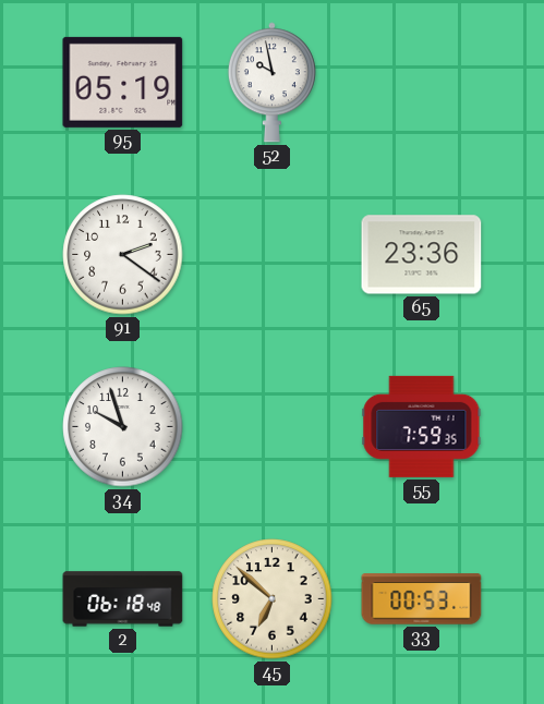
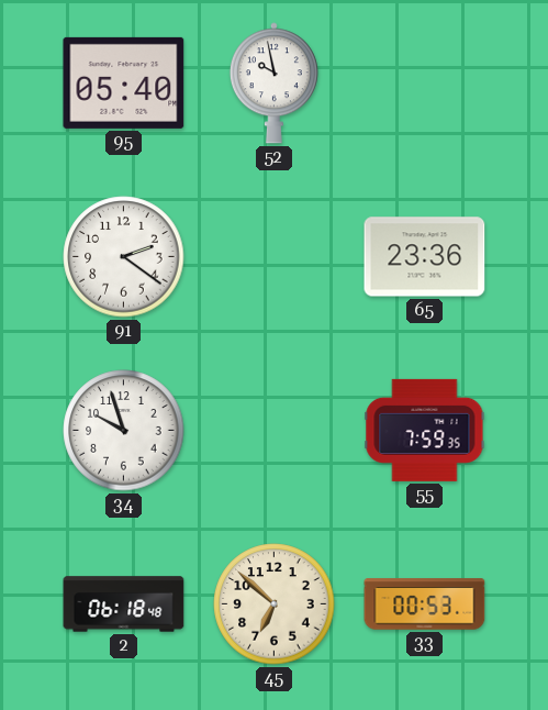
95: 05:19 -> 05:40 (124, 82)
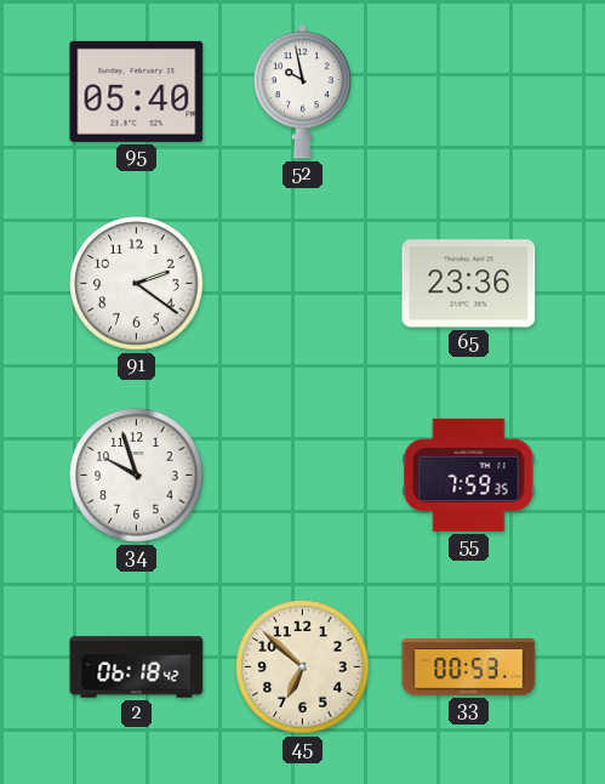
2: 06:18:48 -> 06:18:42 (137, 667)
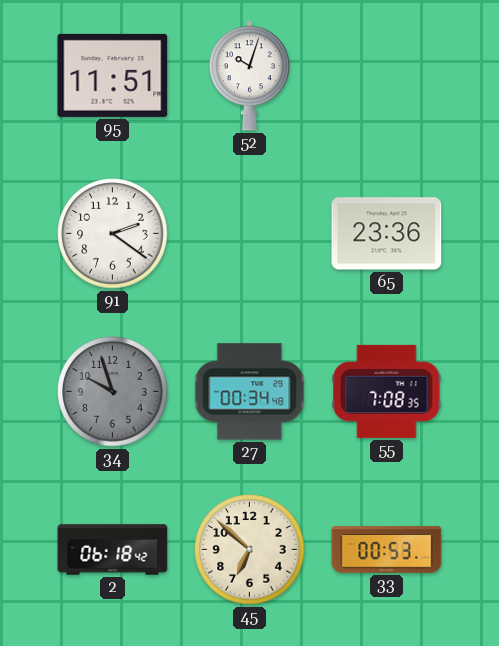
95: 05:40 -> 11:51 (113, 75)
52: 9:58 -> 10:03 (249, 76)
34 dial: white -> grey (113, 392)
27: none -> 00:34 (250, 392)
55: 7:59 -> 7:08 (387, 391)
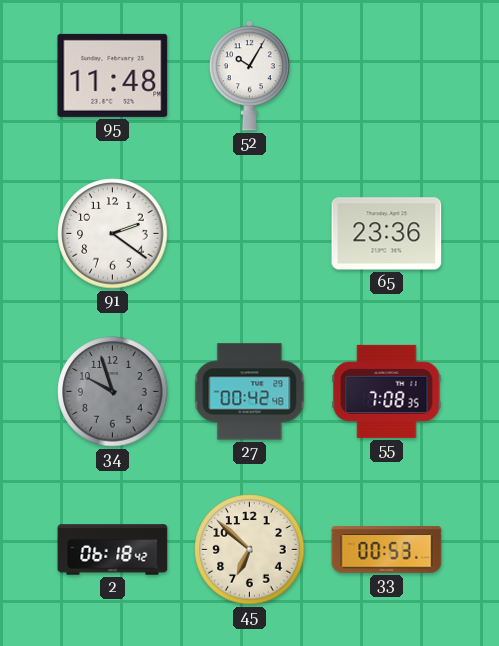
95: 11:51 -> 11:48 (113, 75)
52: 10:03 -> 10:05 (249, 76)
27: 00:34 -> 00:42 (250, 392)
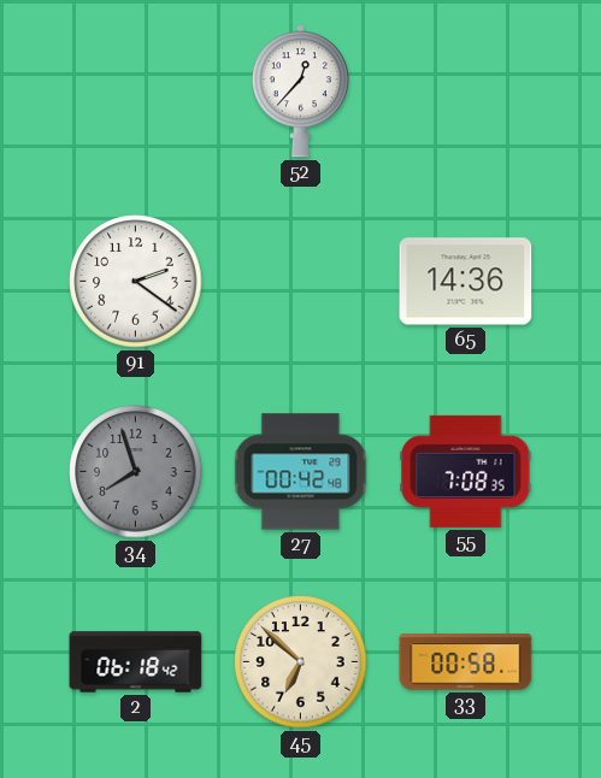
95: 11:48 -> none (113, 75)
52: 10:05 -> 12:37 (300, 92)
65: 23:36 -> 14:36 (466, 282)
34: 9:57 -> 7:57 (136, 472)
33: 00:53 -> 00:58 (466, 662)
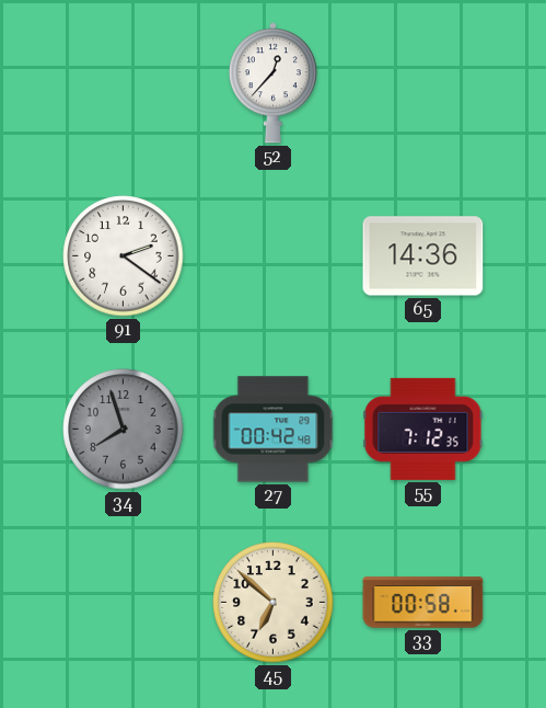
55: 7:08 -> 7:12 (423, 429)
2: 06:18 -> none (136, 662)
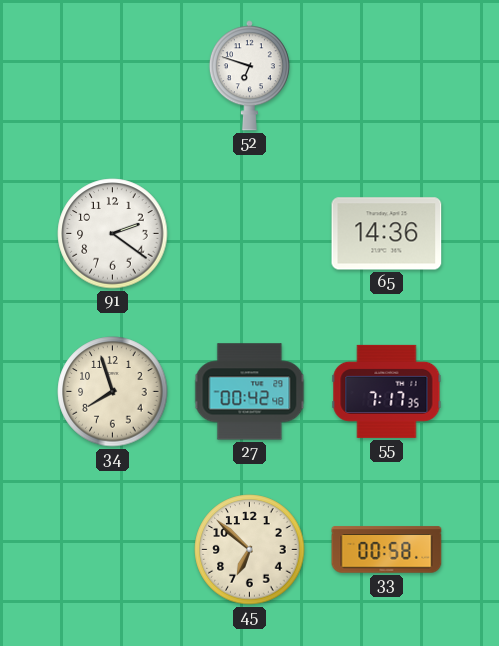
52: 12:37 -> 6:48 (249, 76)
34 dial: grey -> cream (113, 392)
55: 7:12 -> 7:17 (387, 391)
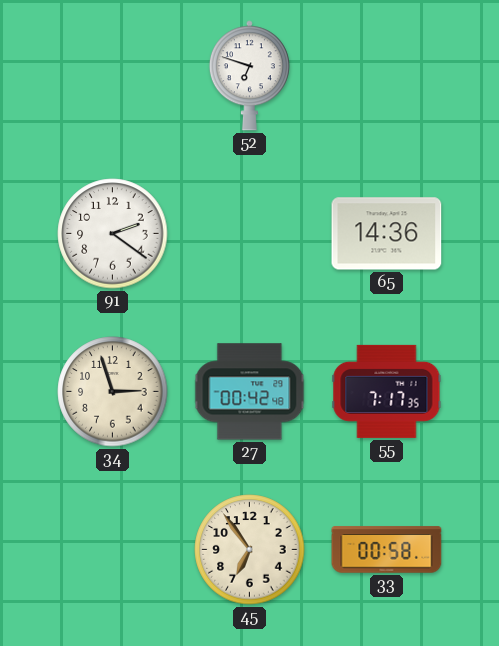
34: 7:57 -> 2:57 (113, 392)
45: 6:52 -> 6:54 (250, 550)
